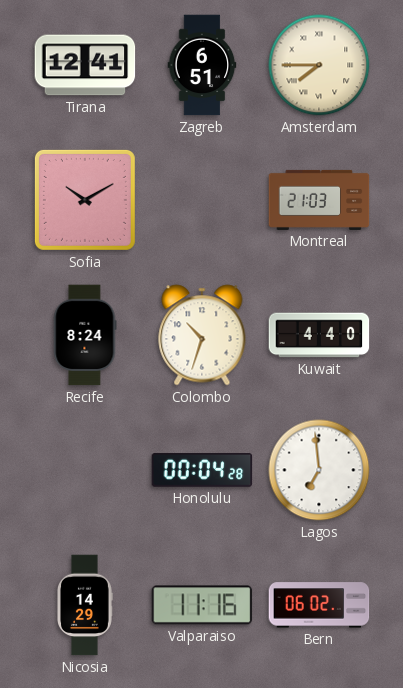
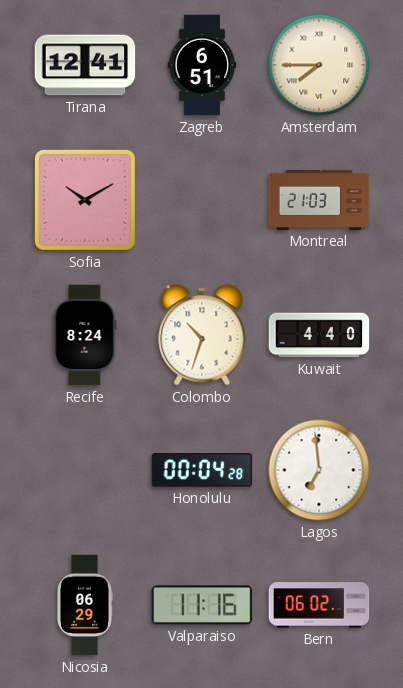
Nicosia: 14:29 -> 06:29 (85, 605)
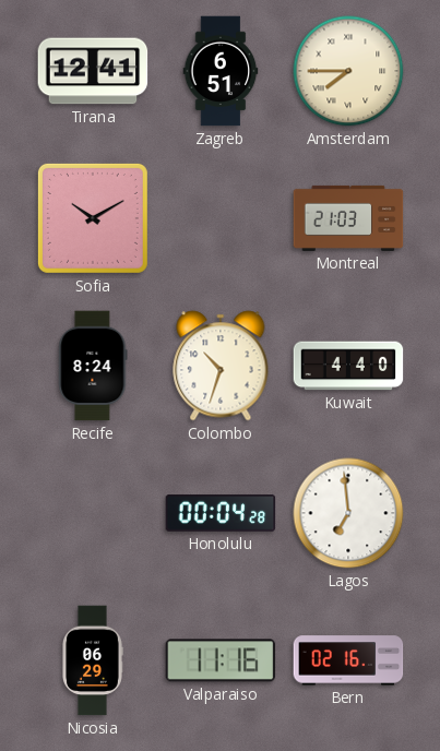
Bern: 06:02 -> 02:16 (348, 660)
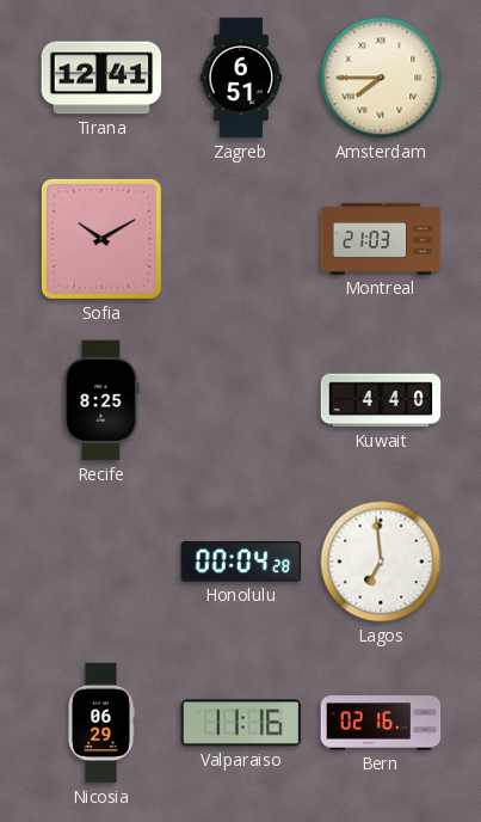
Recife: 8:24 -> 8:25 (101, 400)
Colombo: 10:33 -> none (221, 366)
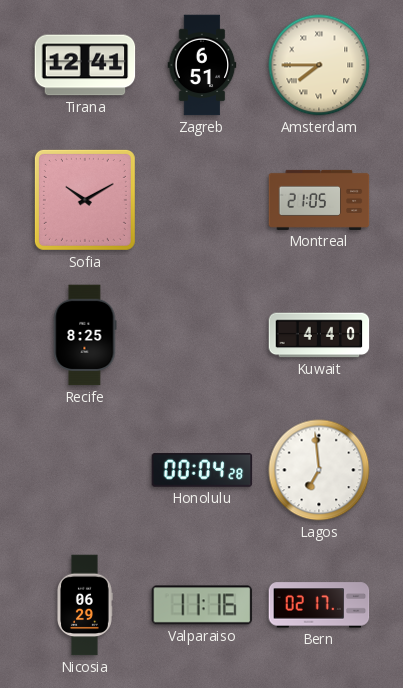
Montreal: 21:03 -> 21:05 (319, 200)
Bern: 02:16 -> 02:17 (319, 605)
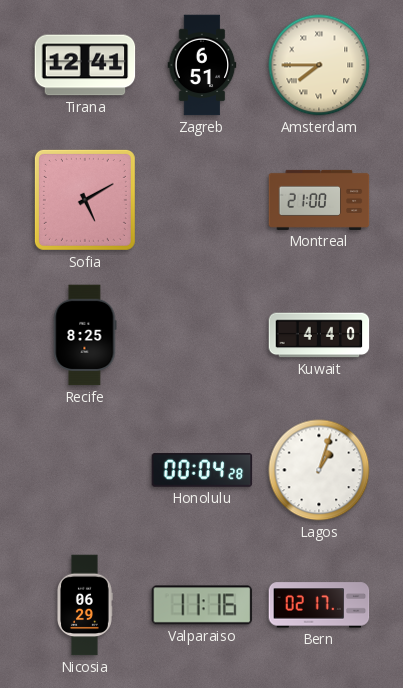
Sofia: 10:10 -> 5:10 (85, 200)
Montreal: 21:05 -> 21:00 (319, 200)
Lagos: 6:59 -> 1:03 (319, 470)
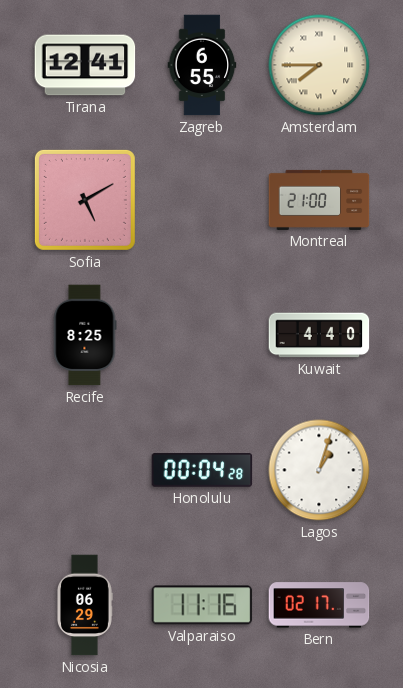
Zagreb: 6:51 -> 6:55 (202, 65)
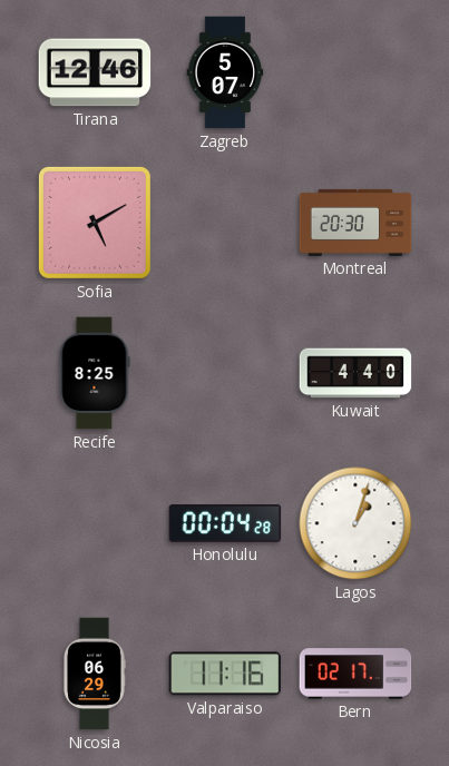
Tirana: 12:41 -> 12:46 (95, 72)
Zagreb: 6:55 -> 5:07 (225, 72)
Amsterdam: 7:45 -> none (319, 65)
Montreal: 21:00 -> 20:30 (355, 223)
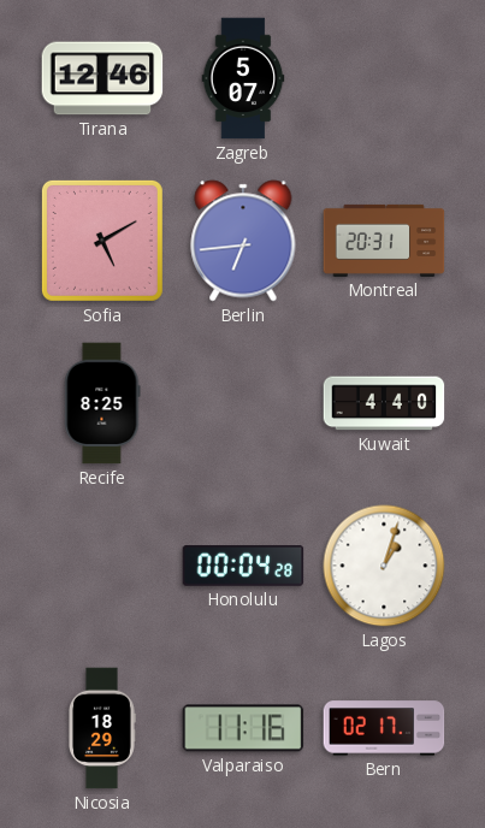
Berlin: none -> 6:44 (243, 241)
Montreal: 20:30 -> 20:31 (384, 241)
Nicosia: 06:29 -> 18:29 (102, 728)
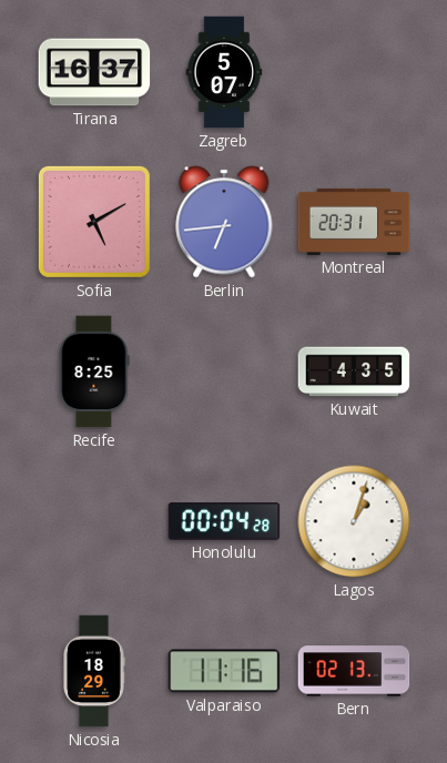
Tirana: 12:46 -> 16:37 (94, 72)
Kuwait: 4:40 -> 4:35 (354, 372)
Bern: 02:17 -> 02:13 (354, 671)
